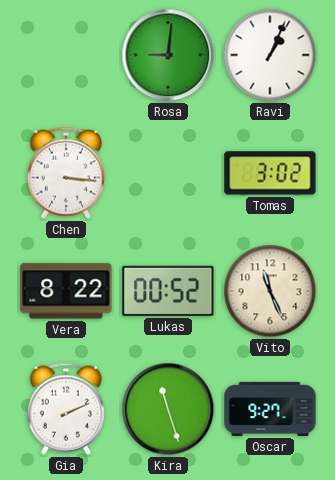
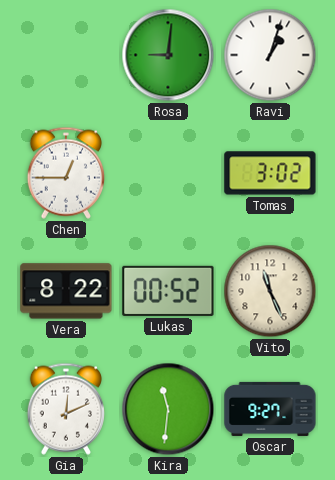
Ravi: 1:04 -> 1:03 (270, 55)
Chen: 3:16 -> 12:45 (66, 173)
Gia: 2:11 -> 12:11 (66, 409)
Kira: 11:27 -> 11:31 (168, 409)
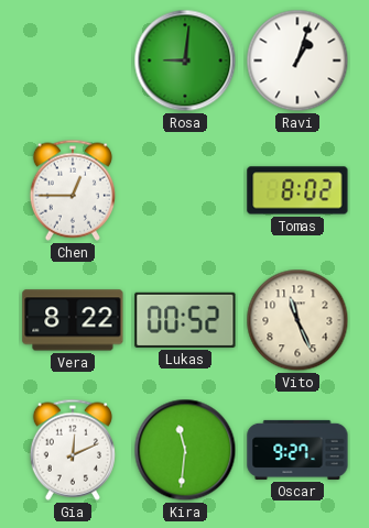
Tomas: 3:02 -> 8:02 (297, 190)
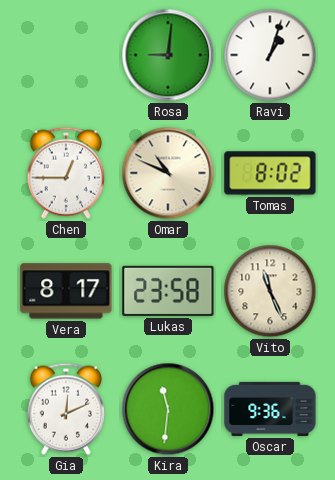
Omar: none -> 10:49 (168, 173)
Vera: 8:22 -> 8:17 (66, 291)
Lukas: 00:52 -> 23:58 (168, 291)
Oscar: 9:27 -> 9:36 (270, 409)
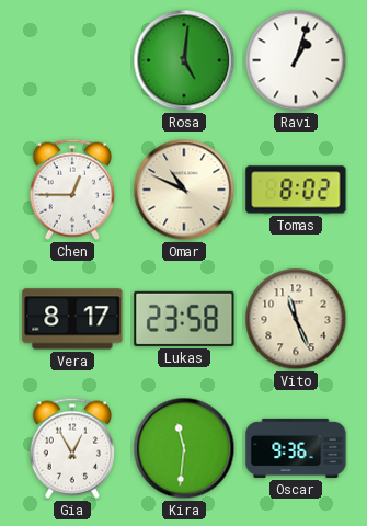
Rosa: 9:01 -> 5:01 (184, 60)
Gia: 12:11 -> 12:55 (72, 448)
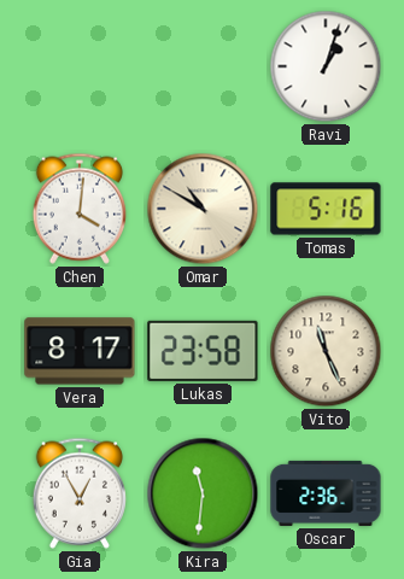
Rosa: 5:01 -> none (184, 60)
Chen: 12:45 -> 4:01 (80, 209)
Omar: 10:49 -> 10:50 (203, 209)
Tomas: 8:02 -> 5:16 (326, 209)
Oscar: 9:36 -> 2:36 (326, 493)
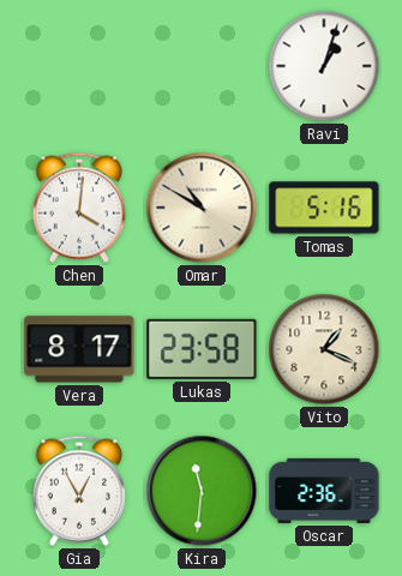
Vito: 11:26 -> 1:19 (324, 349)
